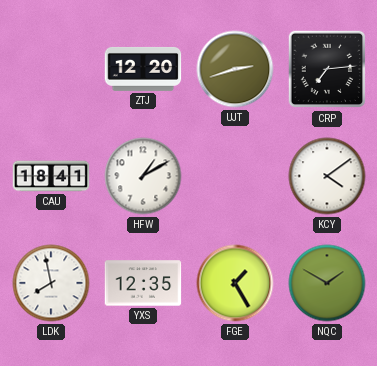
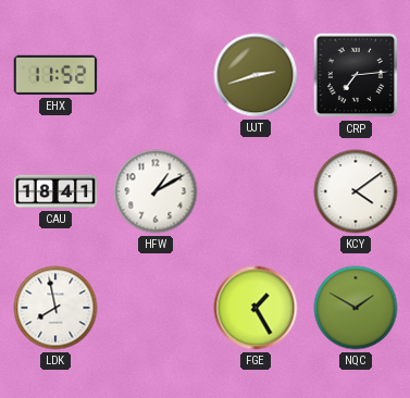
EHX: none -> 11:52 (55, 75)
ZTJ: 12:20 -> none (143, 69)
YXS: 12:35 -> none (143, 283)
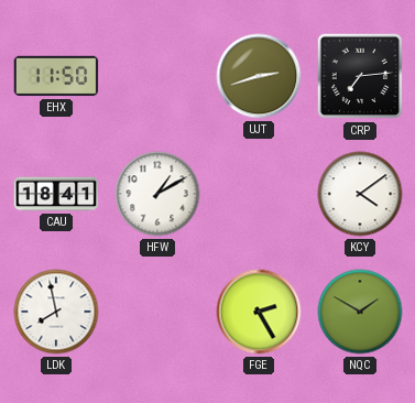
EHX: 11:52 -> 11:50 (56, 76)
FGE: 1:25 -> 2:25 (259, 312)
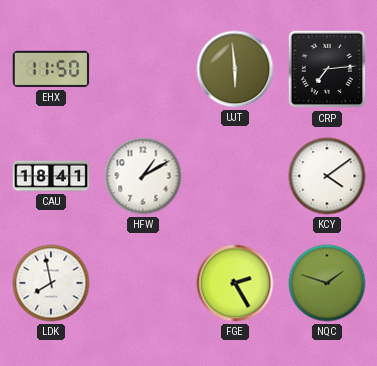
UJT: 2:42 -> 5:59 (235, 69)
NQC: 1:50 -> 1:48 (327, 283)
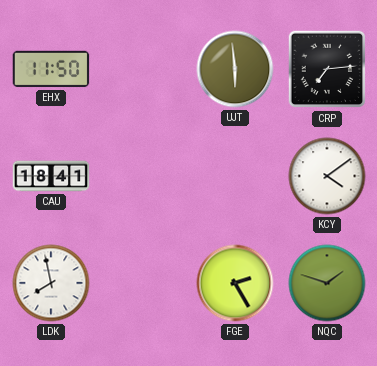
HFW: 1:10 -> none (143, 176)
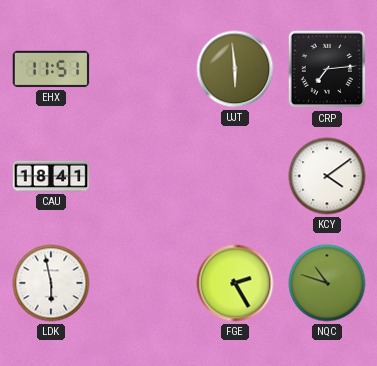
EHX: 11:50 -> 11:51 (51, 69)
LDK: 7:58 -> 5:58 (51, 283)
NQC: 1:48 -> 10:48 (327, 283)
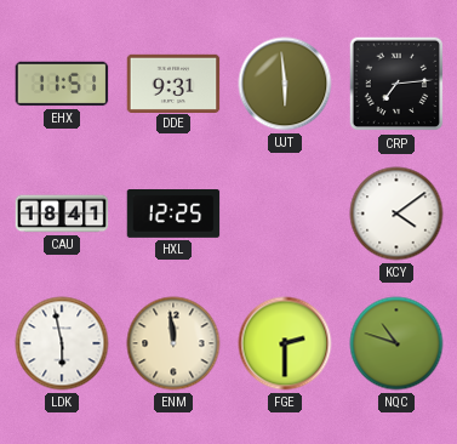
DDE: none -> 9:31 (173, 82)
HXL: none -> 12:25 (173, 215)
ENM: none -> 11:59 (173, 343)
FGE: 2:25 -> 2:30 (285, 343)
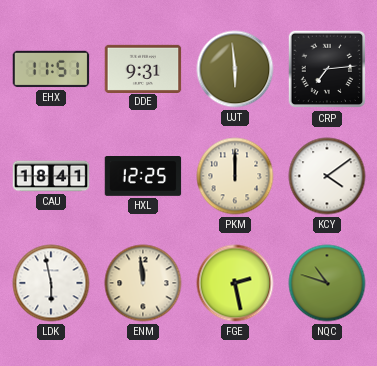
PKM: none -> 12:00 (235, 176)
FGE: 2:30 -> 2:28 (235, 283)
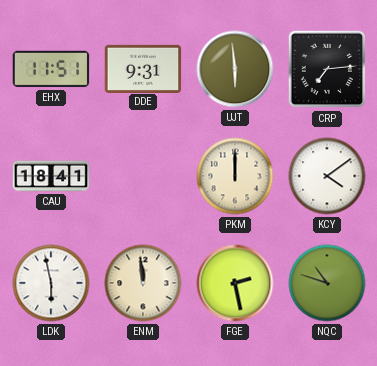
HXL: 12:25 -> none (143, 177)
